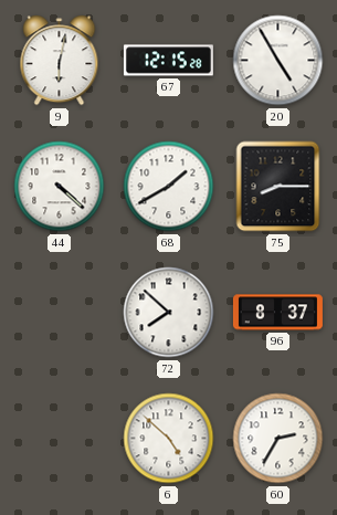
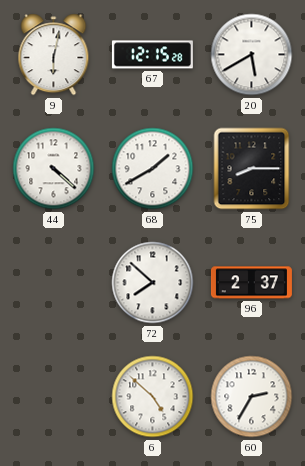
20: 4:55 -> 5:40 (252, 55)
96: 8:37 -> 2:37 (251, 283)
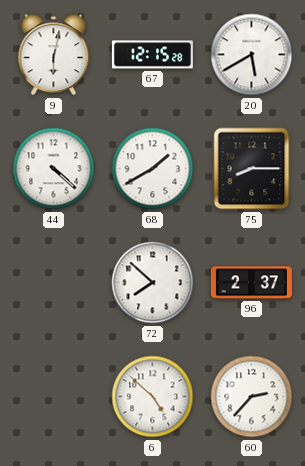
60: 2:35 -> 2:37 (252, 397)
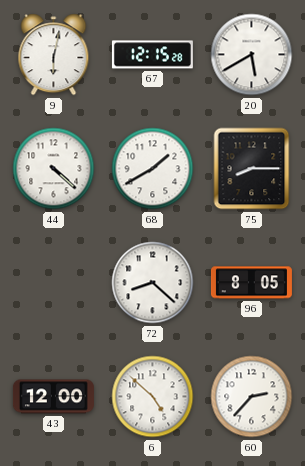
72: 7:52 -> 8:22 (153, 283)
96: 2:37 -> 8:05 (251, 283)
43: none -> 12:00 (53, 397)
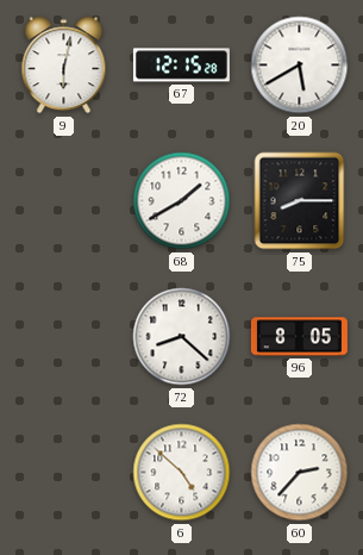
44: 4:22 -> none (54, 169)
43: 12:00 -> none (53, 397)
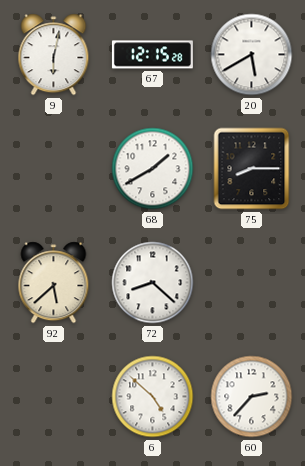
92: none -> 5:38 (54, 283)
96: 8:05 -> none (299, 337)
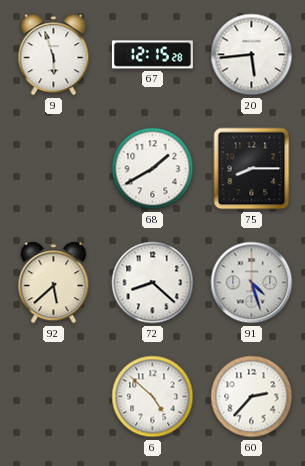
9: 6:02 -> 5:57 (54, 55)
20: 5:40 -> 5:44 (252, 55)
91: none -> 4:27 (252, 283)
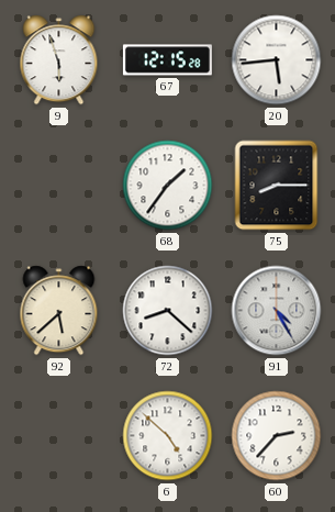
68: 1:40 -> 1:36 (168, 186)
91: 4:27 -> 4:25 (277, 311)
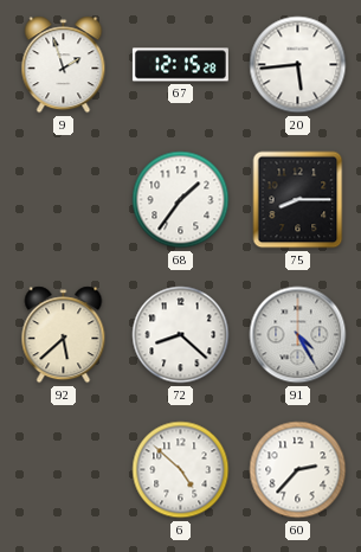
9: 5:57 -> 1:57 (64, 65)
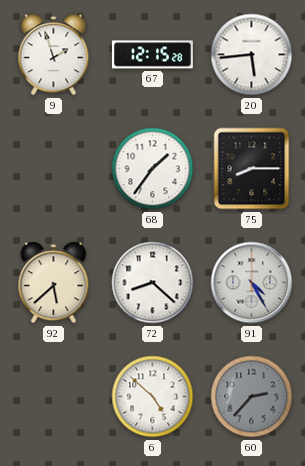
60 dial: white -> grey (252, 397)
